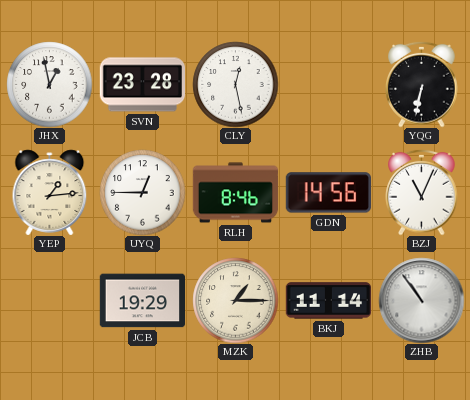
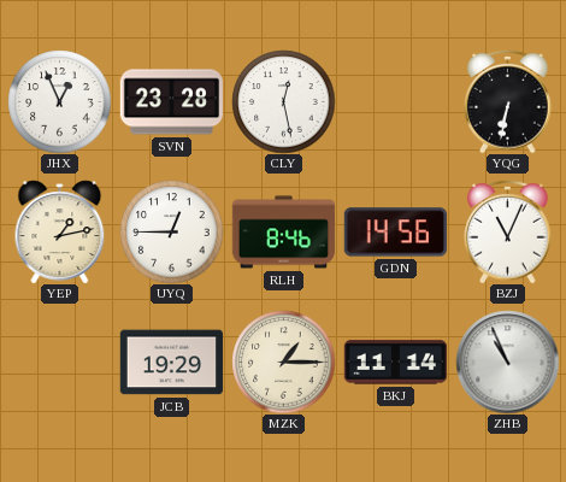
JHX: 12:58 -> 12:56 (59, 101)
YEP: 1:14 -> 1:13 (60, 231)
ZHB: 10:54 -> 10:56 (507, 361)
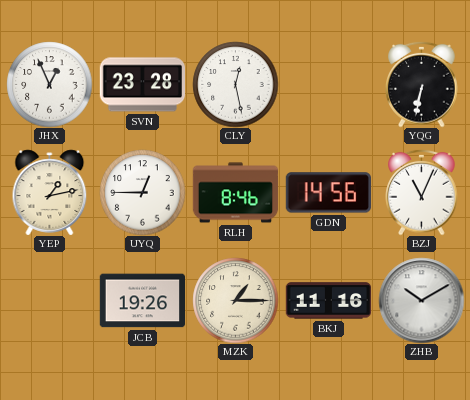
JCB: 19:29 -> 19:26 (142, 301)
BKJ: 11:14 -> 11:16 (328, 301)
ZHB: 10:56 -> 10:10 (421, 300)
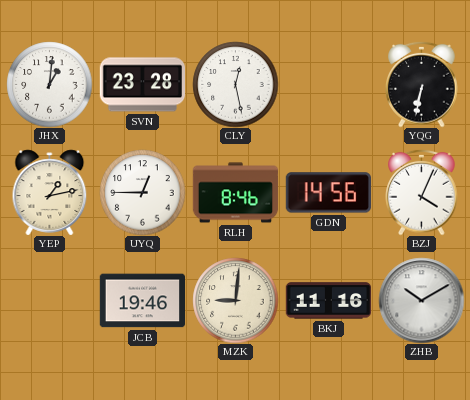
JHX: 12:56 -> 1:01 (49, 84)
BZJ: 11:04 -> 4:04 (422, 192)
JCB: 19:26 -> 19:46 (142, 301)
MZK: 1:15 -> 9:01 (235, 300)
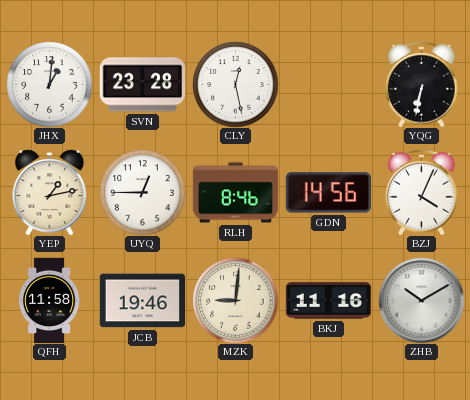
QFH: none -> 11:58 (50, 300)
